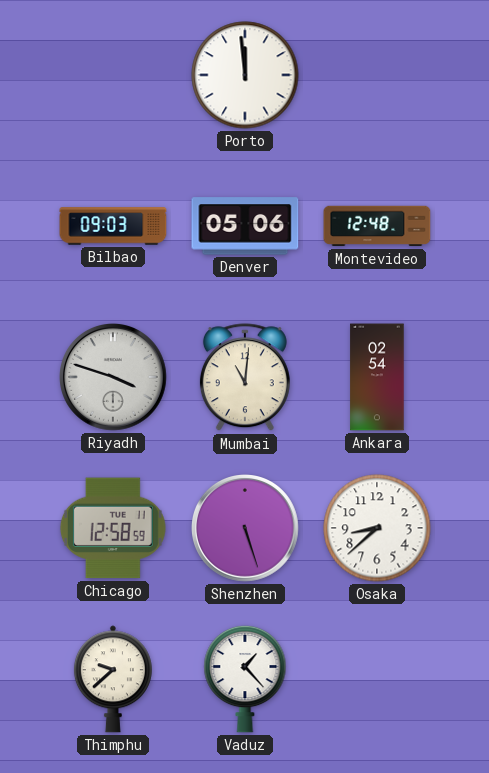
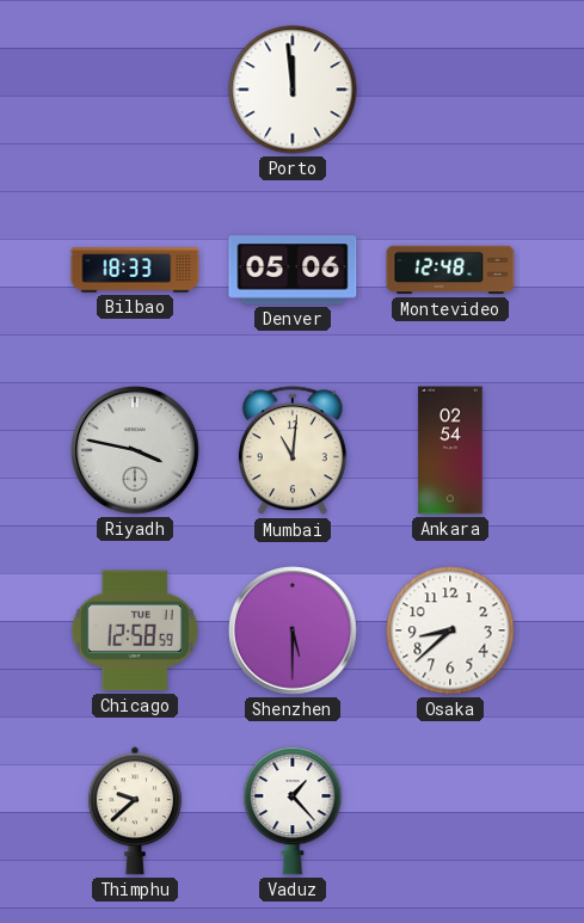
Bilbao: 09:03 -> 18:33 (135, 270)
Riyadh: 3:48 -> 3:47 (136, 451)
Shenzhen: 5:27 -> 5:30 (294, 632)
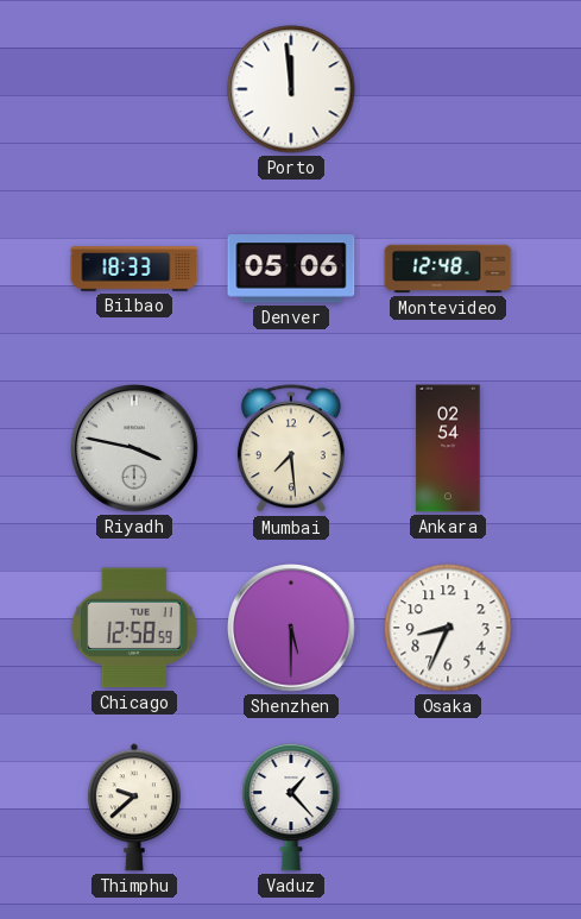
Mumbai: 11:01 -> 7:29 (291, 449)
Osaka: 8:38 -> 8:34 (448, 628)
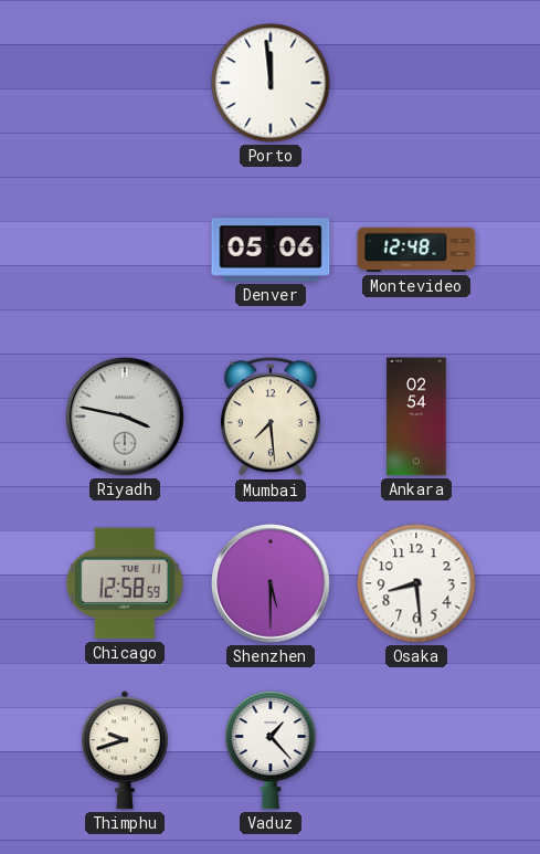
Bilbao: 18:33 -> none (134, 269)
Osaka: 8:34 -> 8:29 (416, 583)
Thimphu: 9:38 -> 9:42 (125, 750)
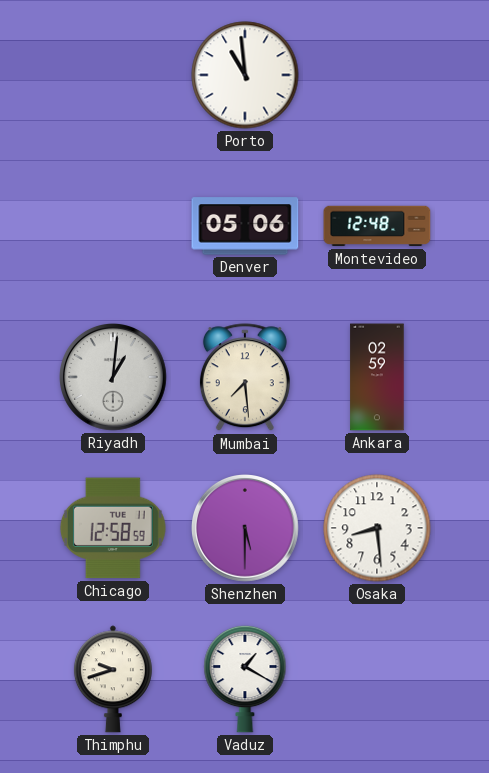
Porto: 11:59 -> 10:59 (245, 75)
Riyadh: 3:47 -> 1:01 (114, 378)
Ankara: 02:54 -> 02:59 (377, 377)
Vaduz: 1:23 -> 1:20 (245, 679)
